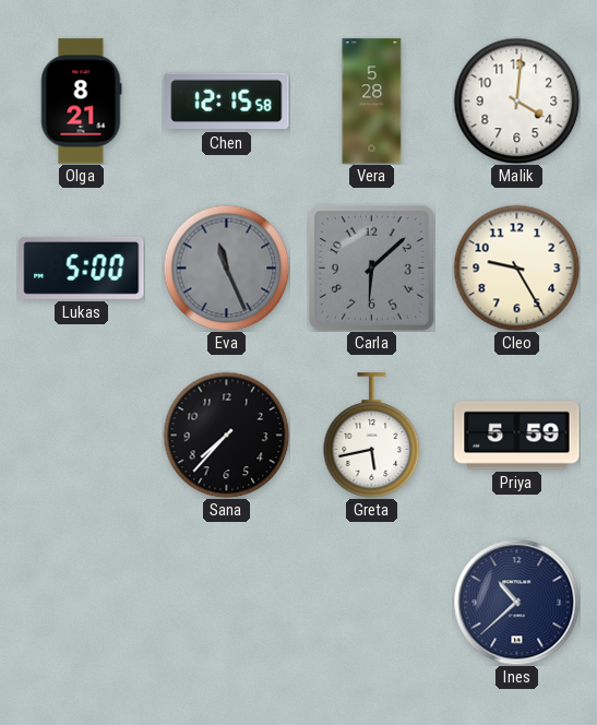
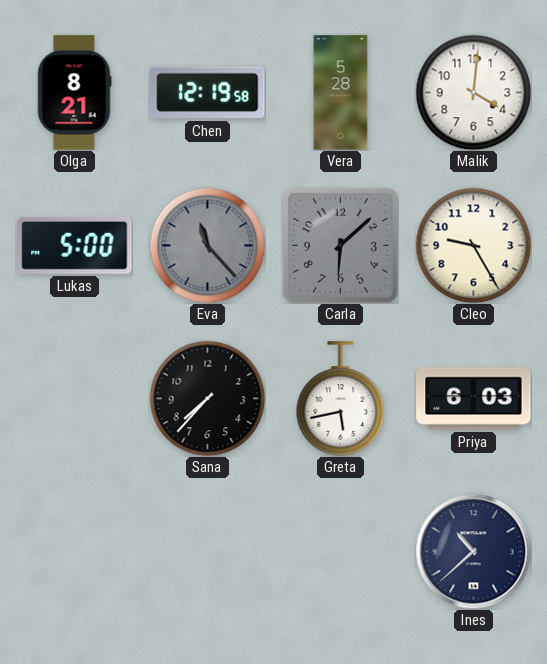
Chen: 12:15 -> 12:19 (208, 93)
Eva: 11:26 -> 11:23 (207, 245)
Priya: 5:59 -> 6:03 (474, 399)
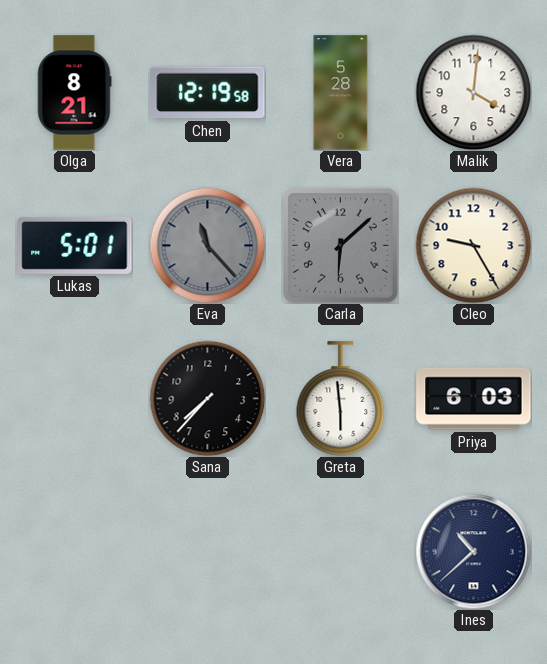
Lukas: 5:00 -> 5:01 (75, 245)
Greta: 5:43 -> 5:59 (341, 399)
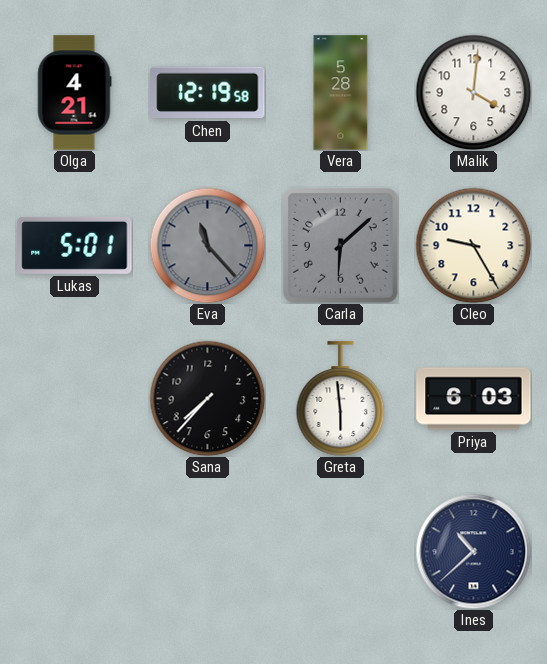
Olga: 8:21 -> 4:21 (74, 93)
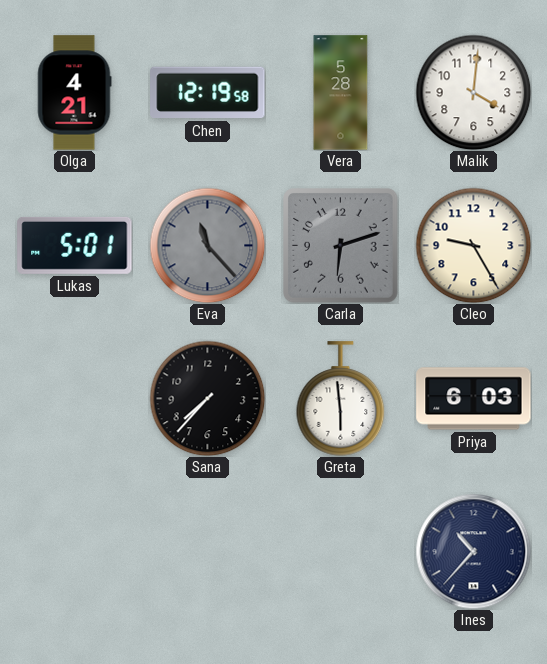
Carla: 6:08 -> 6:12 (341, 246)
Ines: 10:38 -> 10:37 (473, 551)
